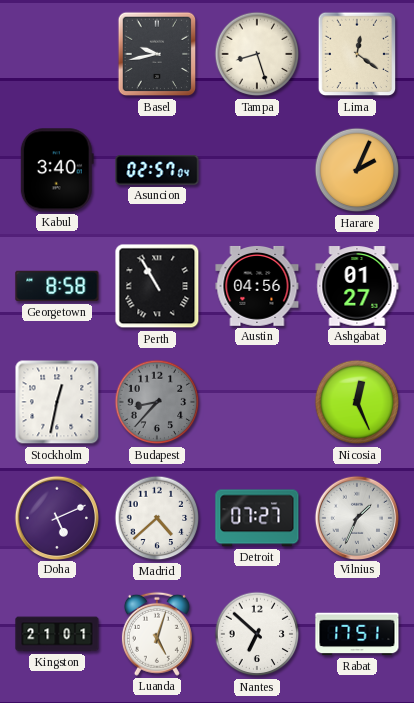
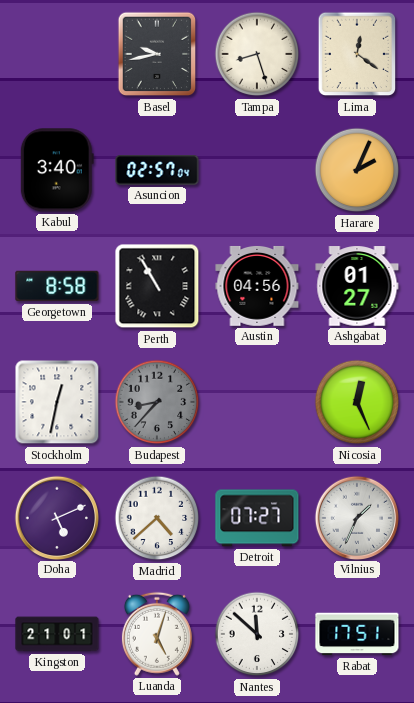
Nantes: 6:52 -> 11:52 (257, 634)
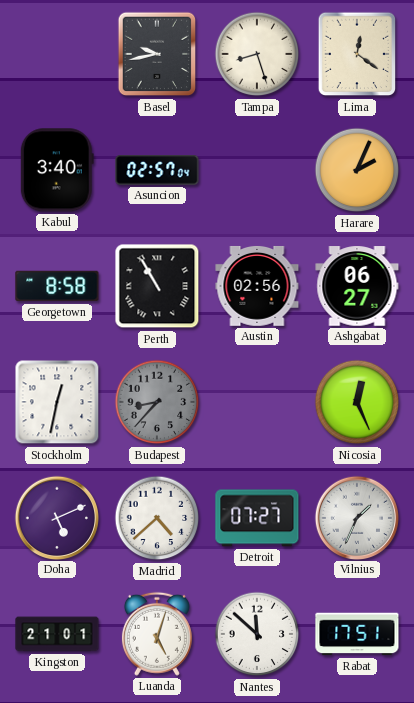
Austin: 04:56 -> 02:56 (257, 286)
Ashgabat: 01:27 -> 06:27 (357, 286)
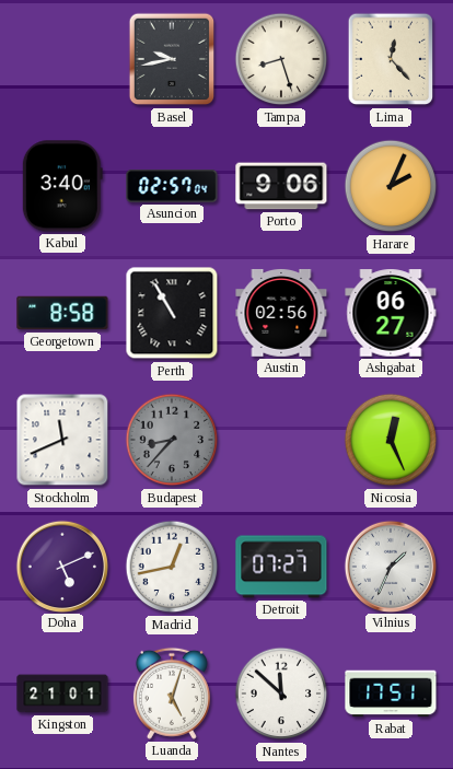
Lima: 12:21 -> 12:23 (391, 59)
Porto: none -> 9:06 (281, 186)
Stockholm: 12:32 -> 11:41 (62, 440)
Madrid: 4:38 -> 12:43 (172, 567)
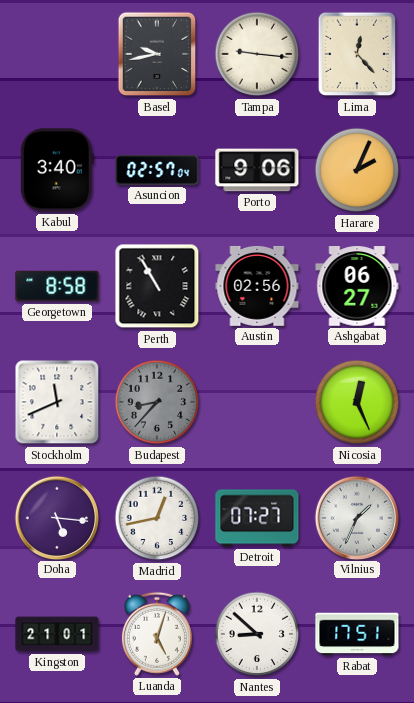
Tampa: 8:27 -> 9:16 (257, 54)
Doha: 5:11 -> 5:16 (56, 517)
Nantes: 11:52 -> 8:52 (257, 634)
